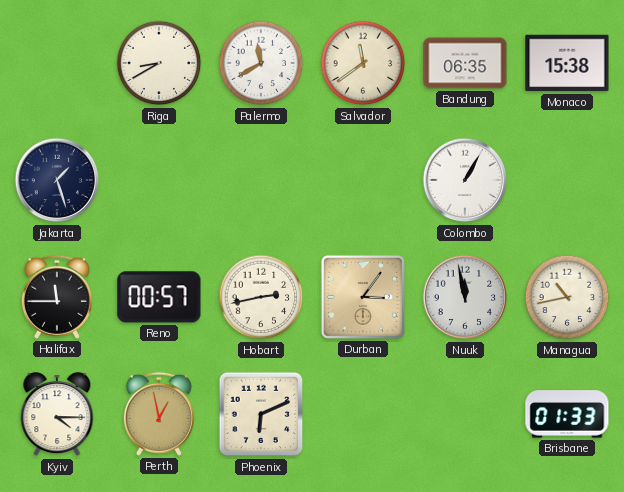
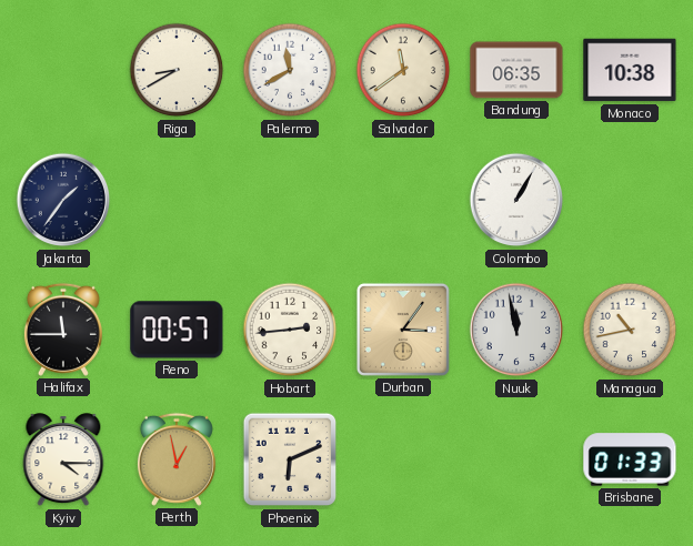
Monaco: 15:38 -> 10:38 (630, 70)
Jakarta: 1:27 -> 1:36 (63, 200)
Hobart: 2:43 -> 2:44 (290, 330)
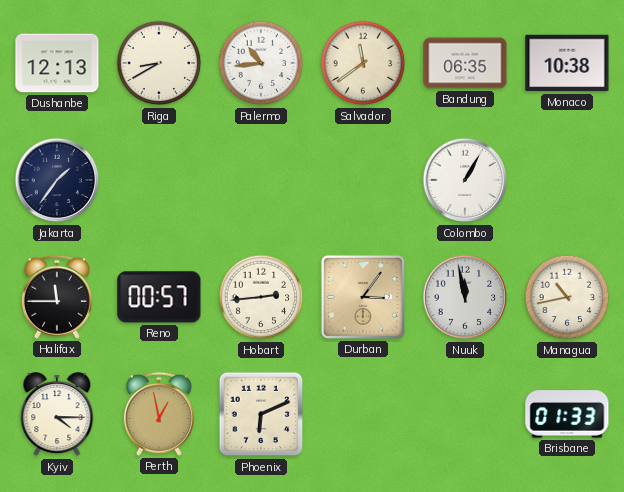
Dushanbe: none -> 12:13 (57, 63)
Palermo: 11:40 -> 10:44 (261, 63)
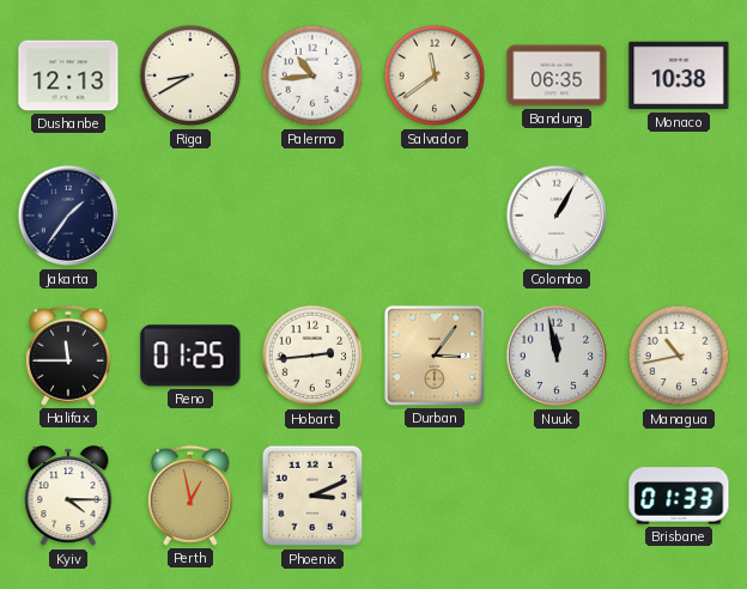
Reno: 00:57 -> 01:25 (190, 356)
Phoenix: 6:11 -> 3:11 (312, 496)
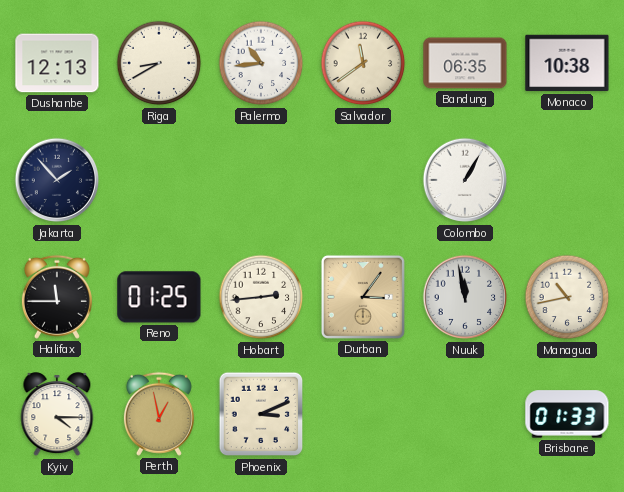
Jakarta: 1:36 -> 1:53 (57, 180)
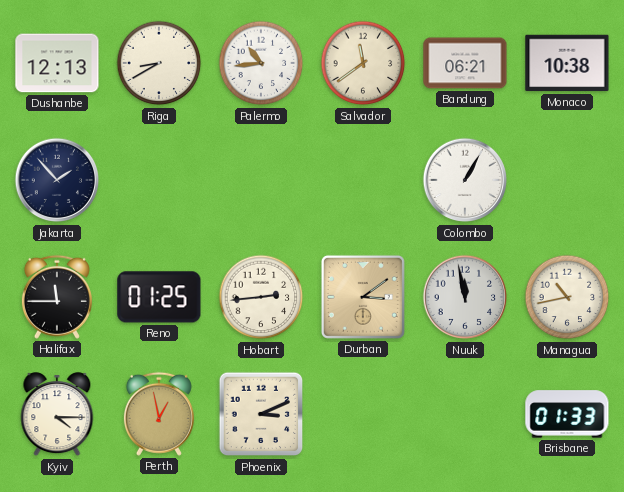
Bandung: 06:35 -> 06:21 (465, 63)
Durban: 3:06 -> 3:09 (363, 297)
